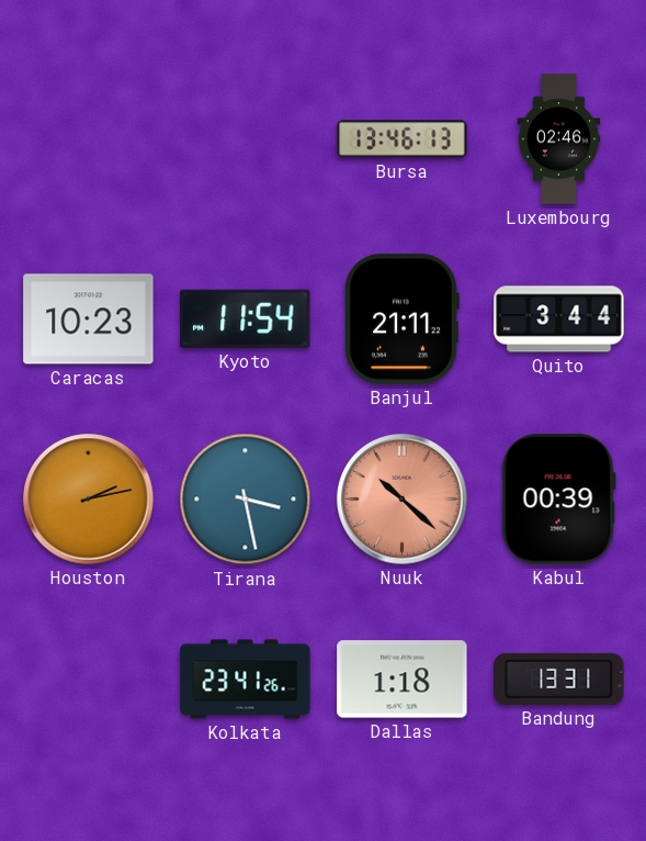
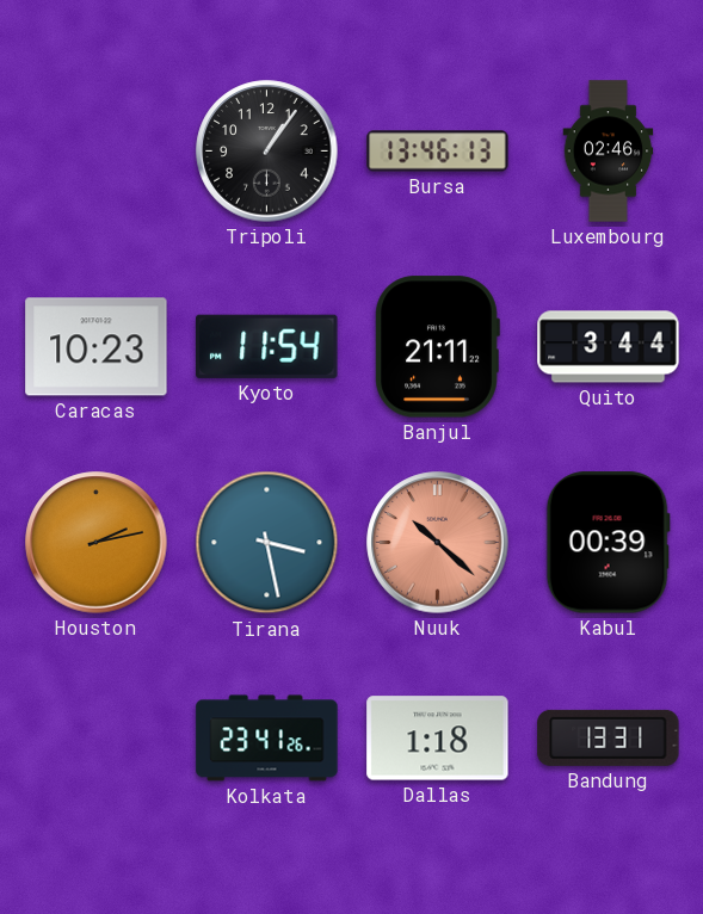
Tripoli: none -> 1:06 (267, 152)
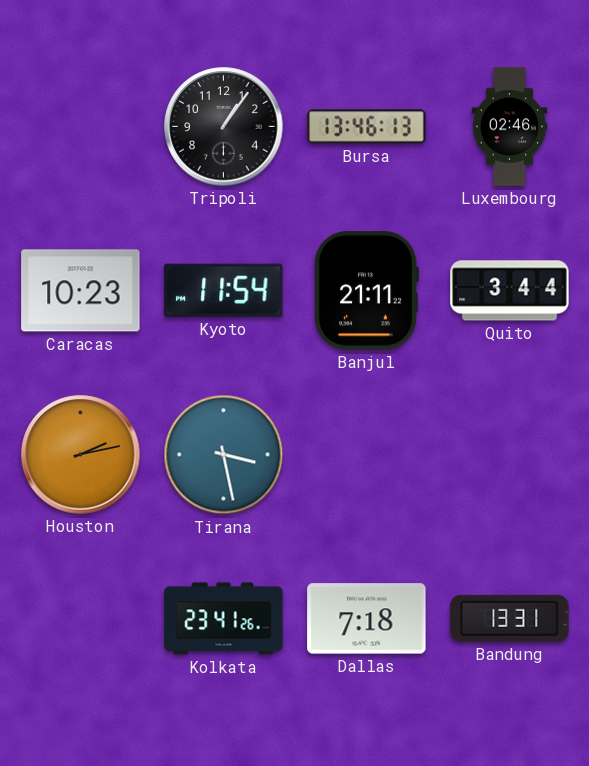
Nuuk: 10:22 -> none (438, 543)
Kabul: 00:39 -> none (608, 543)
Dallas: 1:18 -> 7:18 (367, 619)
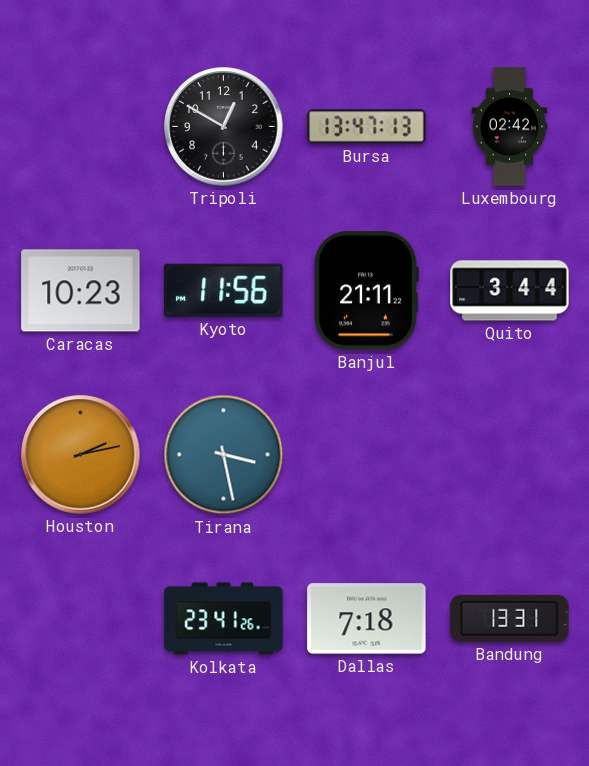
Tripoli: 1:06 -> 12:50 (224, 127)
Bursa: 13:46 -> 13:47 (367, 127)
Luxembourg: 02:46 -> 02:42 (510, 127)
Kyoto: 11:54 -> 11:56 (224, 290)
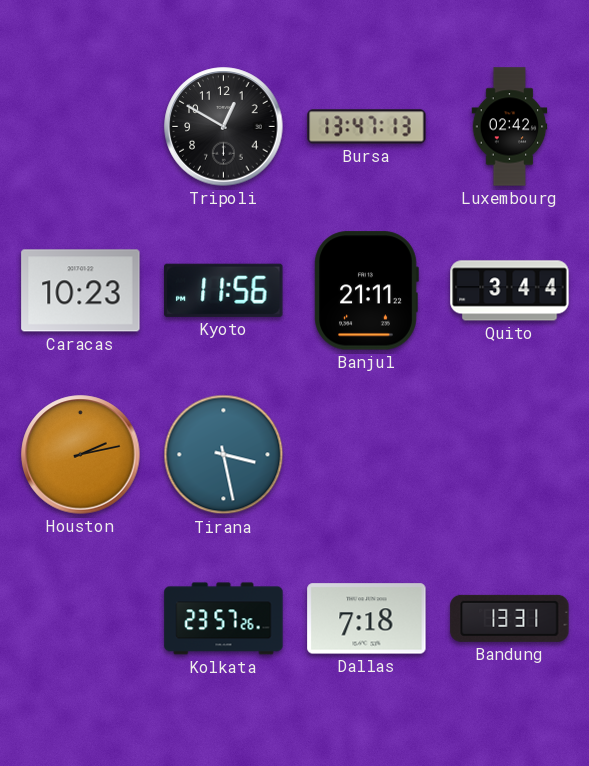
Kolkata: 23:41 -> 23:57 (224, 619)
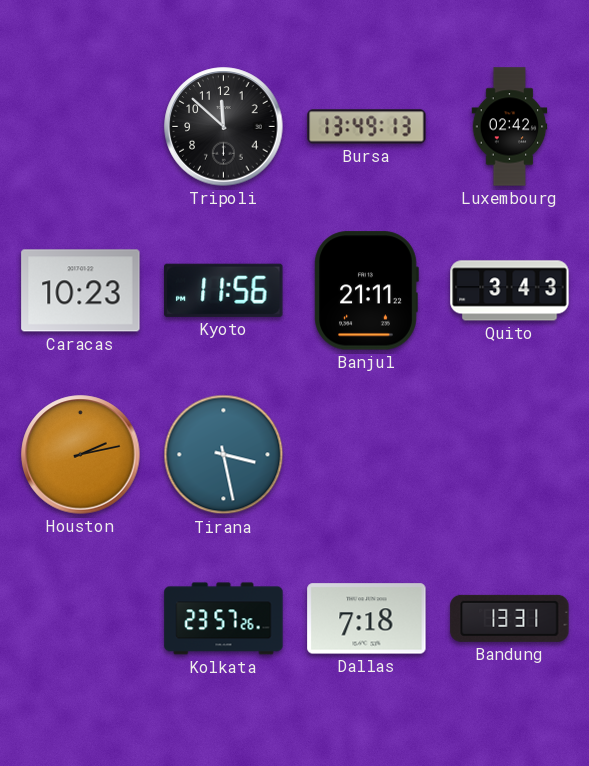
Tripoli: 12:50 -> 11:52 (224, 127)
Bursa: 13:47 -> 13:49 (367, 127)
Quito: 3:44 -> 3:43 (510, 291)
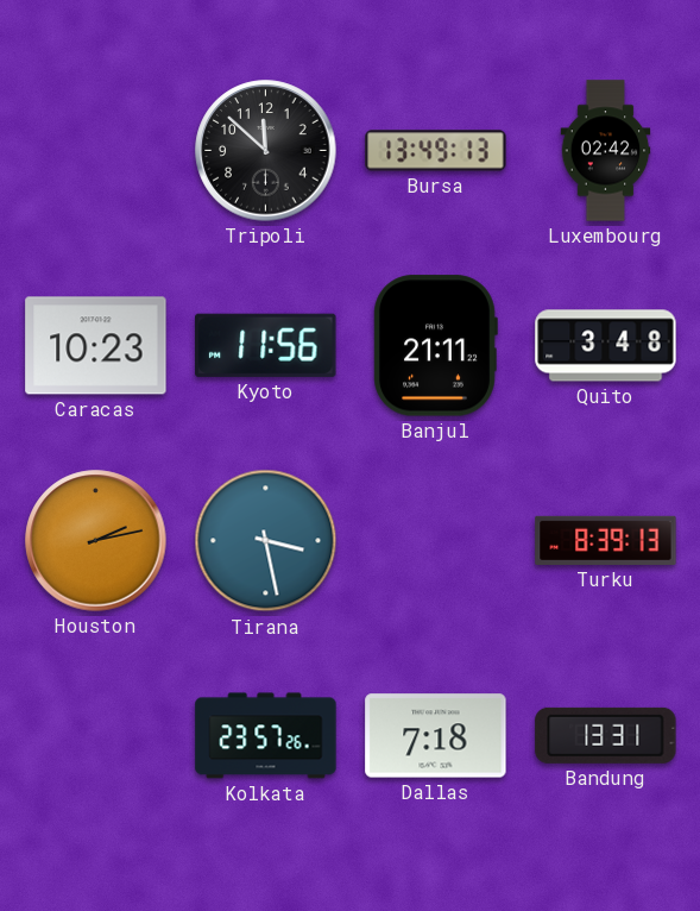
Quito: 3:43 -> 3:48 (606, 346)
Turku: none -> 8:39 (606, 540)
